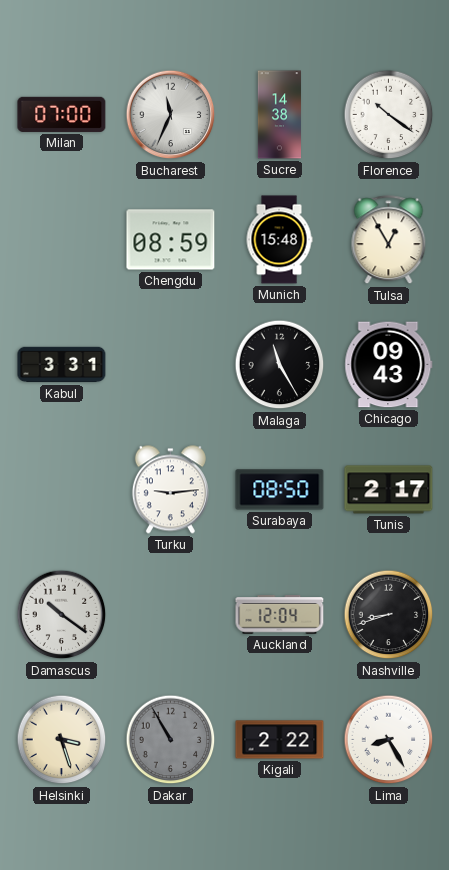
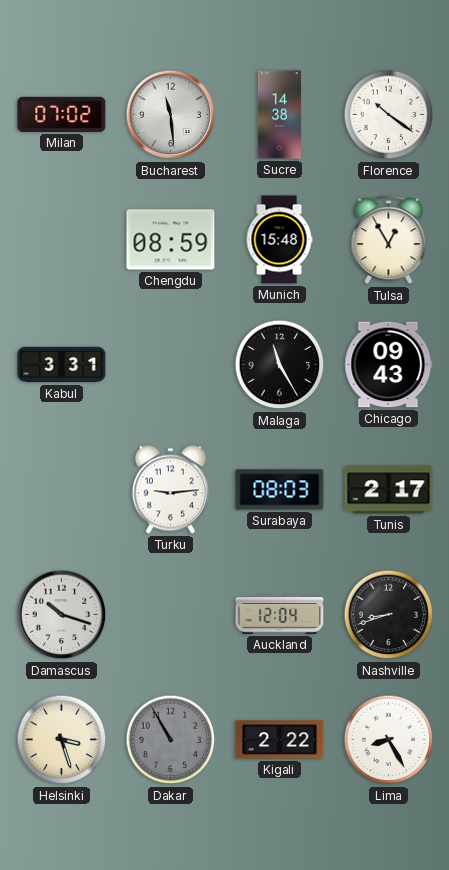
Milan: 07:00 -> 07:02 (62, 114)
Bucharest: 11:34 -> 11:29 (171, 115)
Surabaya: 08:50 -> 08:03 (280, 490)
Damascus: 10:21 -> 10:18 (62, 615)
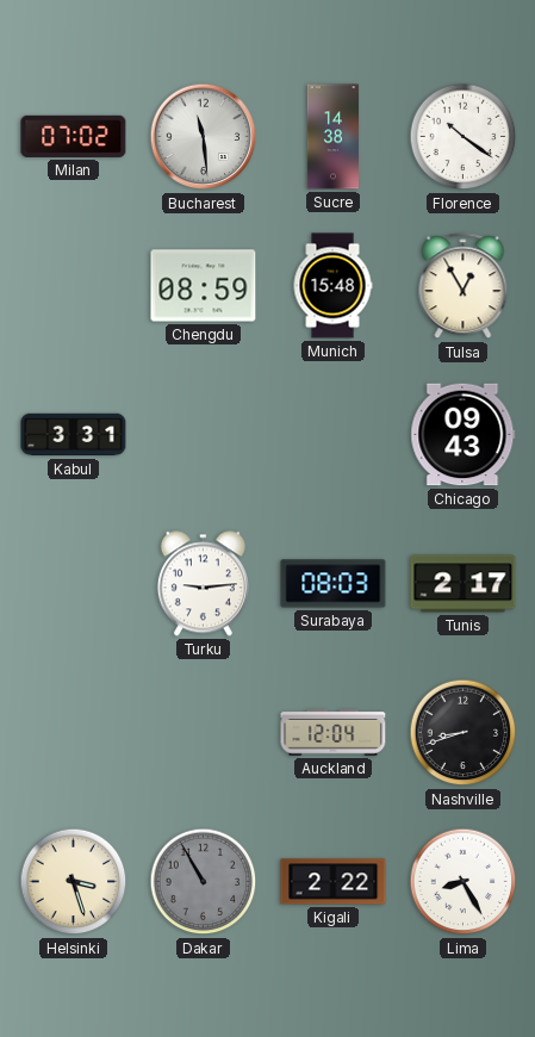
Malaga: 11:25 -> none (280, 365)
Damascus: 10:18 -> none (62, 615)
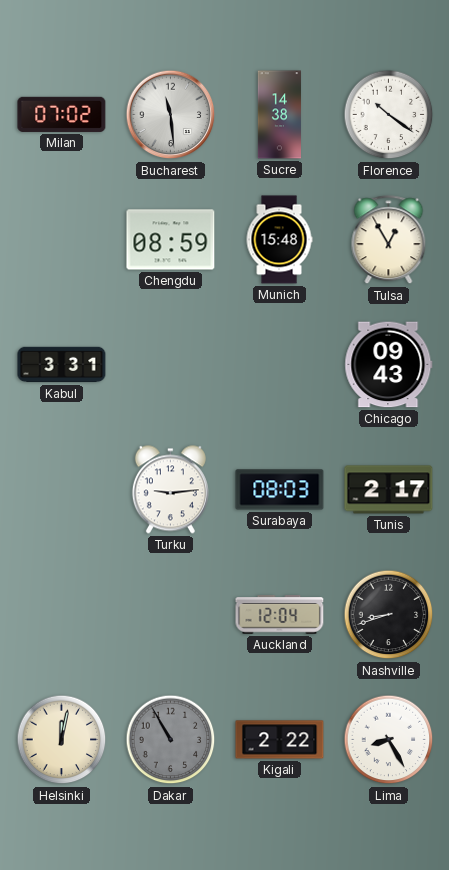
Helsinki: 3:27 -> 12:02 (62, 740)
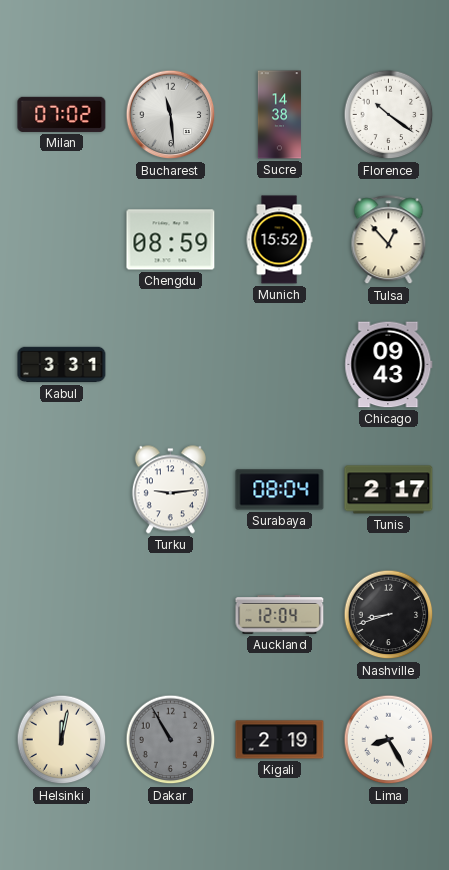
Munich: 15:48 -> 15:52 (279, 240)
Tulsa: 12:55 -> 12:53 (389, 240)
Surabaya: 08:03 -> 08:04 (280, 490)
Kigali: 2:22 -> 2:19 (280, 740)
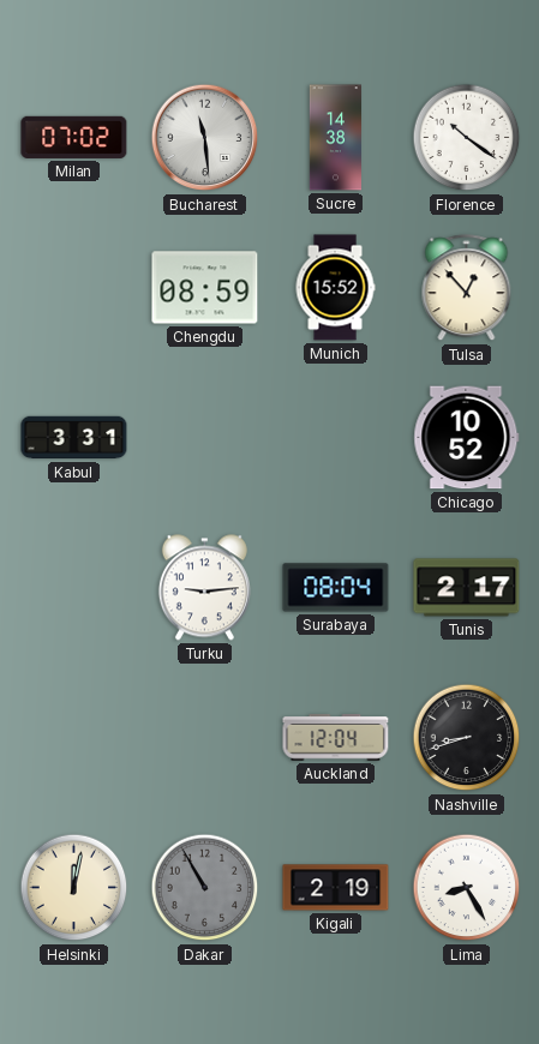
Chicago: 09:43 -> 10:52 (467, 438)
